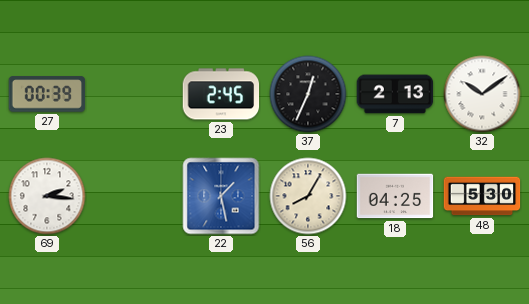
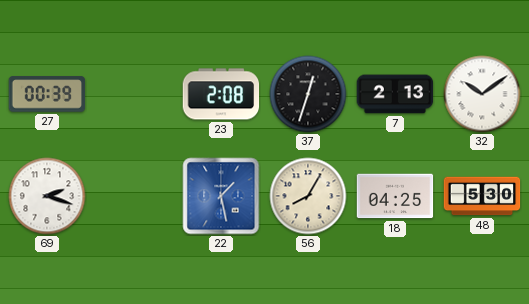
23: 2:45 -> 2:08 (221, 94)
37: 12:34 -> 12:33 (308, 94)
69: 2:16 -> 2:18 (47, 196)
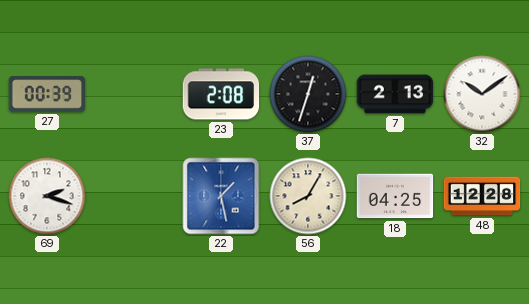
48: 5:30 -> 12:28 (482, 196)
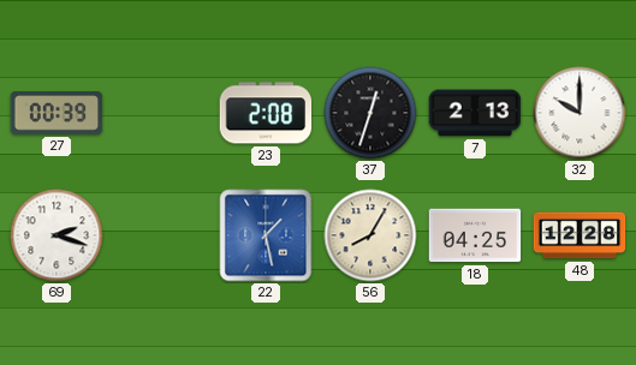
32: 10:09 -> 10:00 (579, 113)
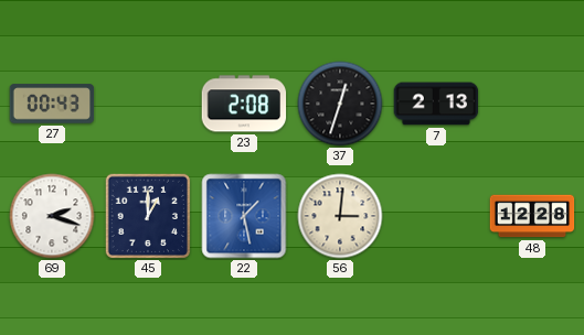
27: 00:39 -> 00:43 (52, 104)
32: 10:00 -> none (579, 113)
45: none -> 1:00 (147, 215)
56: 8:05 -> 3:01 (340, 216)
18: 04:25 -> none (475, 235)
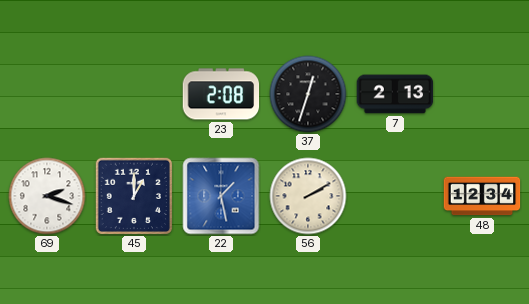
27: 00:43 -> none (52, 104)
56: 3:01 -> 2:10 (308, 196)
48: 12:28 -> 12:34 (482, 196)
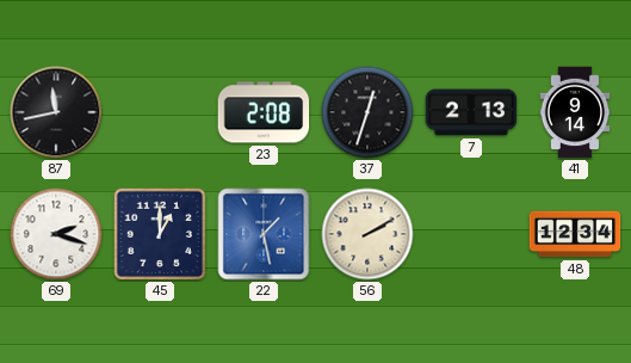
87: none -> 11:43 (56, 112)
41: none -> 9:14 (575, 112)
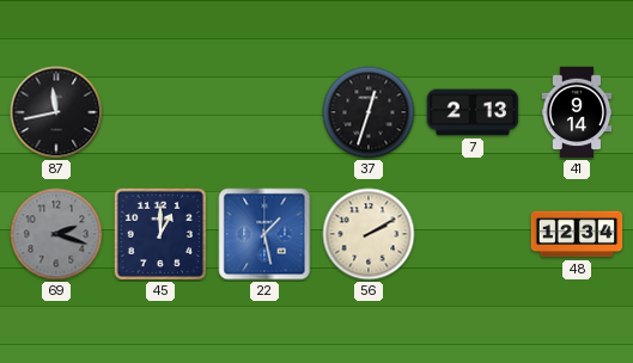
23: 2:08 -> none (264, 112)
69 dial: white -> grey (56, 234)
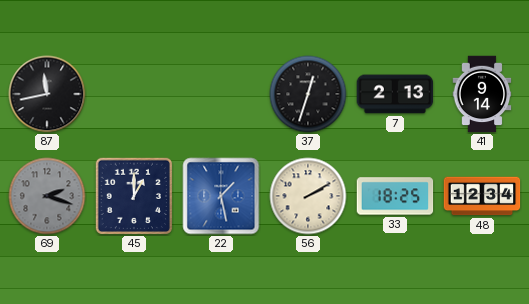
33: none -> 18:25 (395, 196)
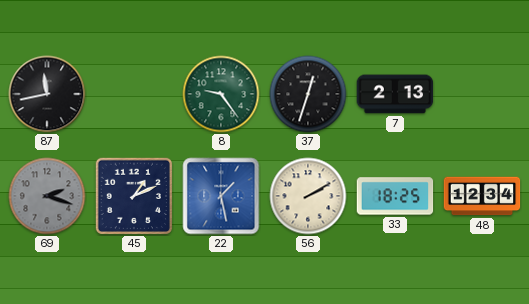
8: none -> 9:24 (221, 94)
41: 9:14 -> none (482, 94)
45: 1:00 -> 1:11 (133, 195)
